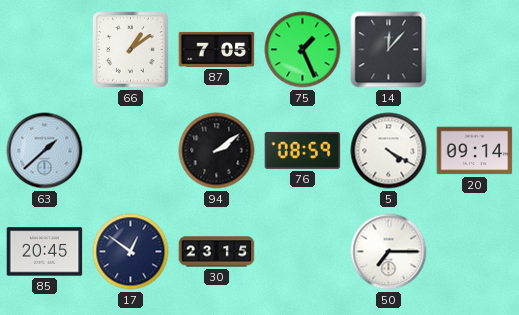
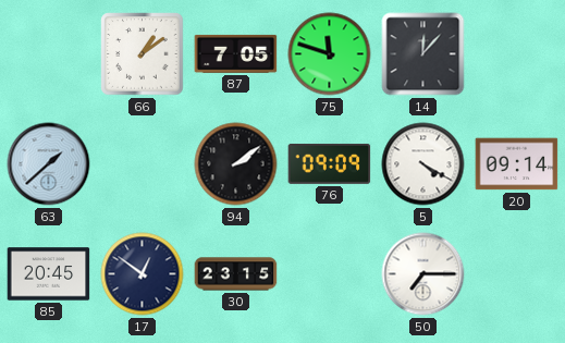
75: 1:26 -> 11:48 (330, 54)
76: 08:59 -> 09:09 (330, 163)
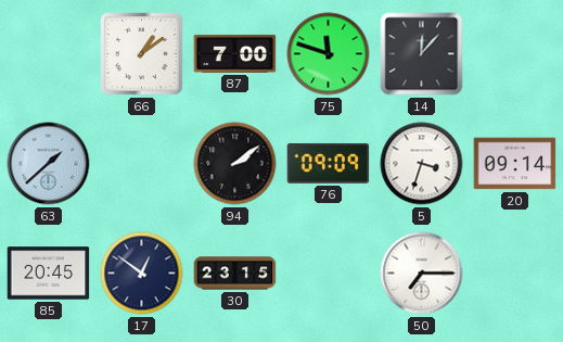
87: 7:05 -> 7:00 (235, 53)
5: 4:20 -> 3:33 (422, 164)
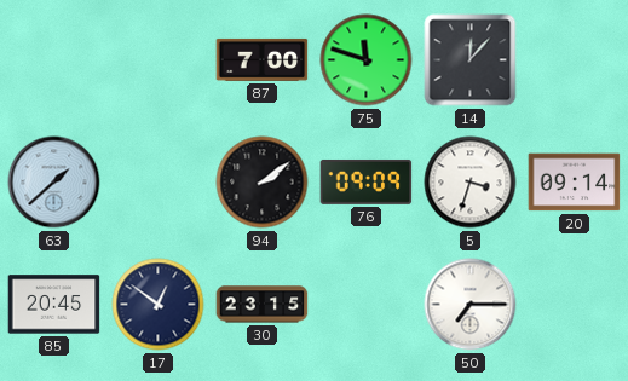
66: 1:09 -> none (142, 54)
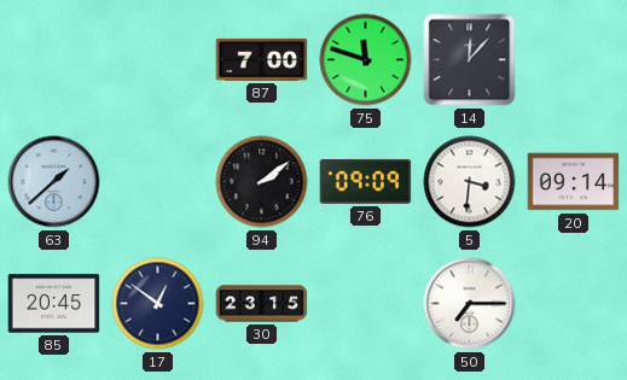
5: 3:33 -> 3:31 (470, 182)
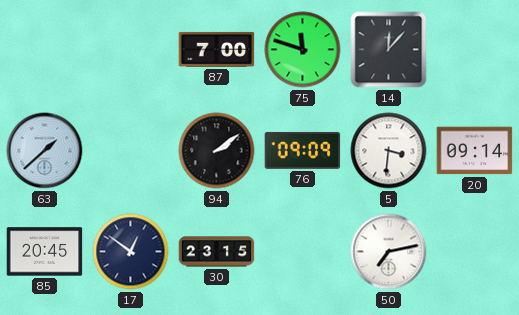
50: 7:15 -> 7:13 (389, 252)
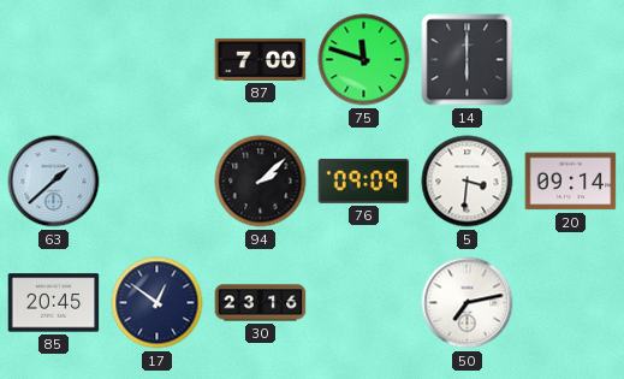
14: 12:07 -> 6:00 (468, 60)
94: 2:09 -> 2:08 (261, 182)
30: 23:15 -> 23:16 (261, 303)
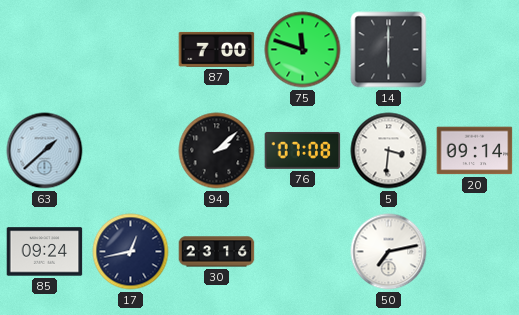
76: 09:09 -> 07:08 (303, 150)
85: 20:45 -> 09:24 (45, 252)
17: 12:51 -> 12:43 (131, 252)
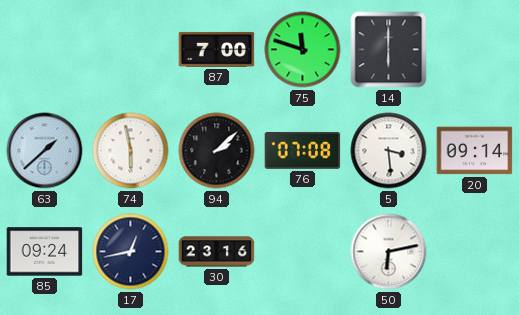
74: none -> 5:58 (131, 151)
5: 3:31 -> 3:29 (389, 151)
50: 7:13 -> 6:13 (389, 252)
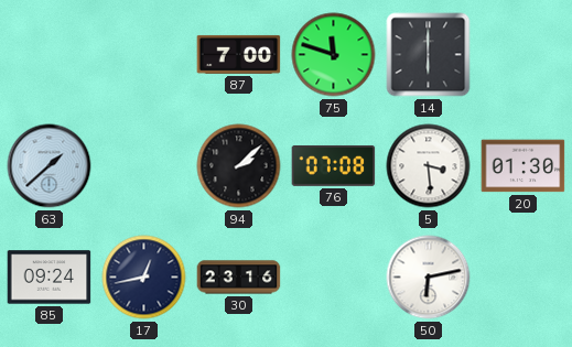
74: 5:58 -> none (131, 151)
20: 09:14 -> 01:30 (524, 166)
